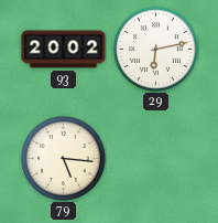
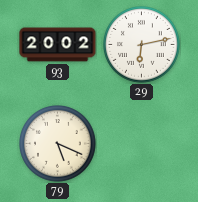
79: 5:16 -> 5:19 (58, 144)
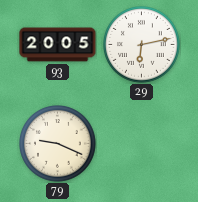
93: 20:02 -> 20:05 (58, 45)
79: 5:19 -> 9:19 (58, 144)
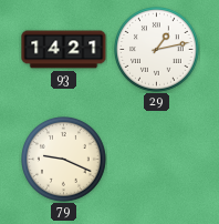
93: 20:05 -> 14:21 (64, 50)
29: 6:13 -> 1:13 (157, 50)
